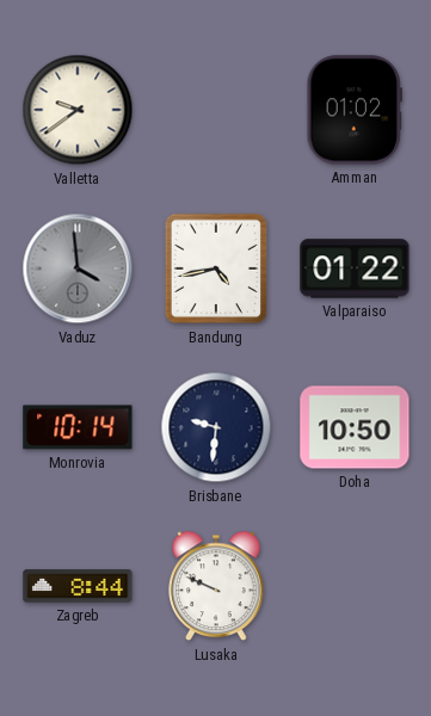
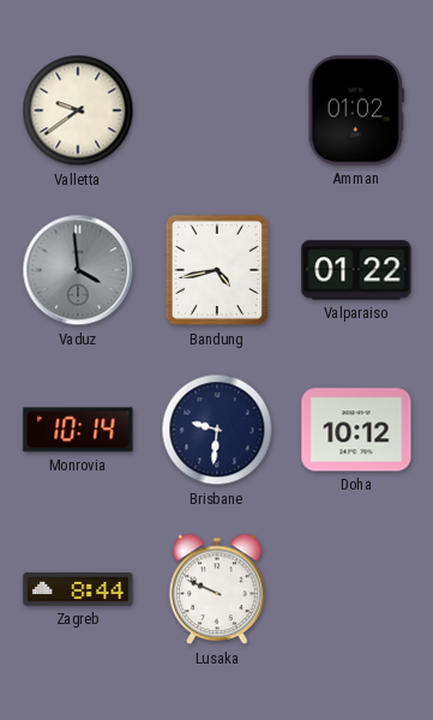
Doha: 10:50 -> 10:12 (356, 430)
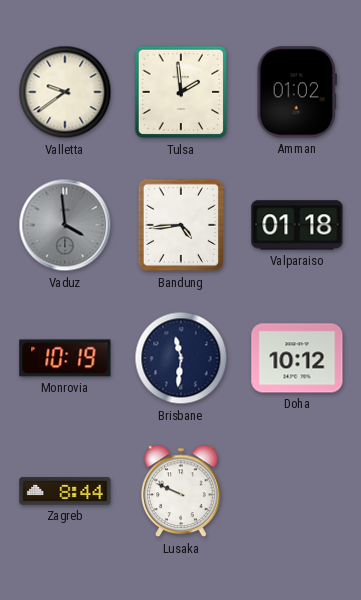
Tulsa: none -> 1:59 (181, 92)
Bandung: 4:43 -> 4:44 (181, 225)
Valparaiso: 01:22 -> 01:18 (297, 225)
Monrovia: 10:14 -> 10:19 (65, 358)
Brisbane: 9:31 -> 11:31 (181, 358)
